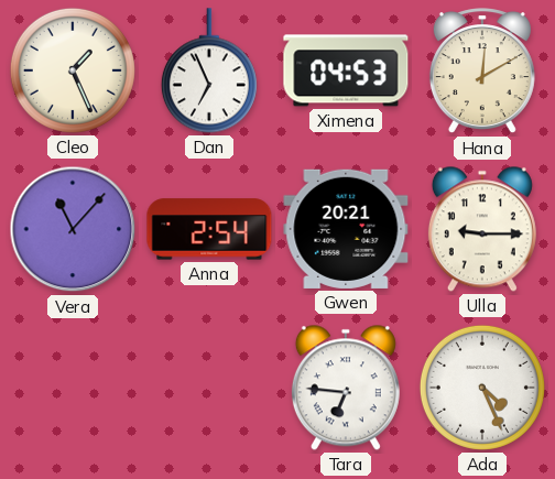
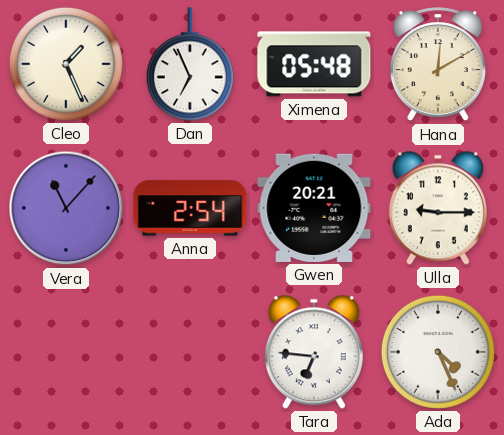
Ximena: 04:53 -> 05:48 (314, 64)
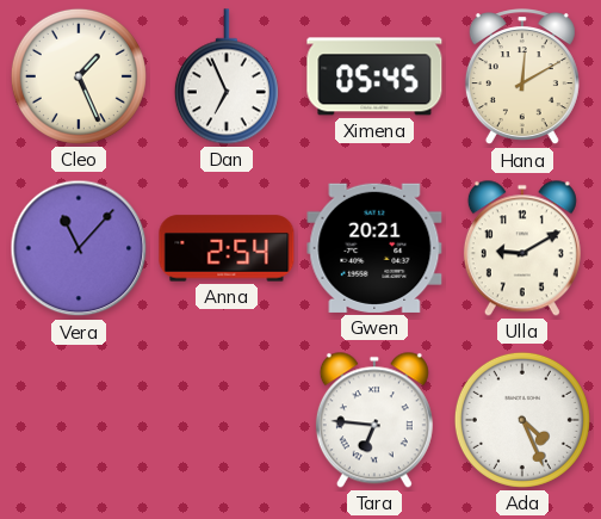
Ximena: 05:48 -> 05:45 (374, 76)
Ulla: 9:15 -> 9:10 (522, 248)
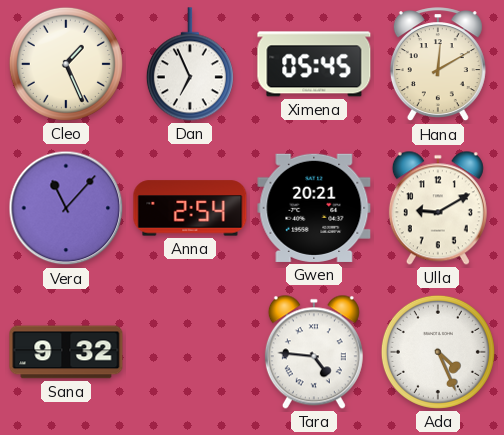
Sana: none -> 9:32 (66, 352)
Tara: 6:46 -> 4:46 (314, 352)
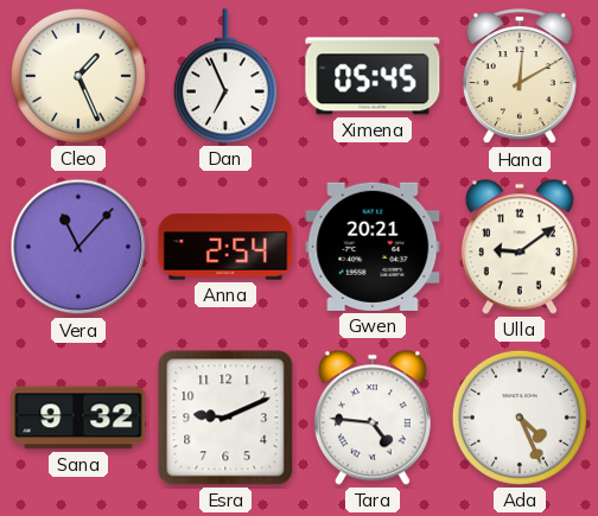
Ulla: 9:10 -> 9:09 (520, 247)
Esra: none -> 9:11 (225, 418)
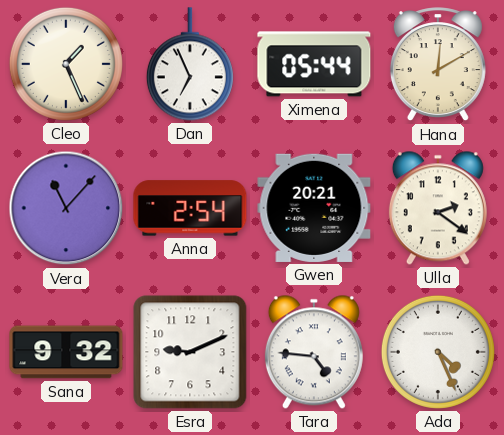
Ximena: 05:45 -> 05:44 (314, 64)
Ulla: 9:09 -> 2:21 (438, 208)
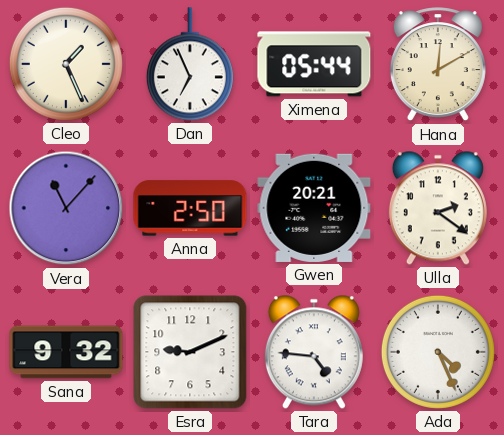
Anna: 2:54 -> 2:50 (190, 208)
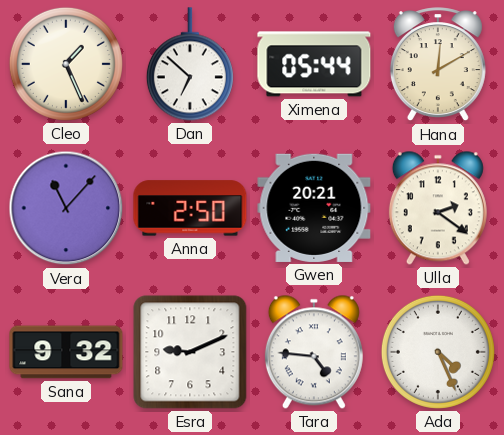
Dan: 6:56 -> 6:52 (190, 64)
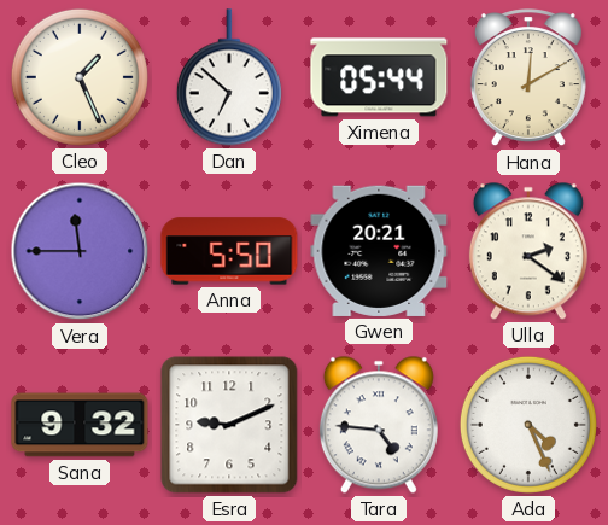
Vera: 11:07 -> 11:45 (80, 251)
Anna: 2:50 -> 5:50 (229, 251)
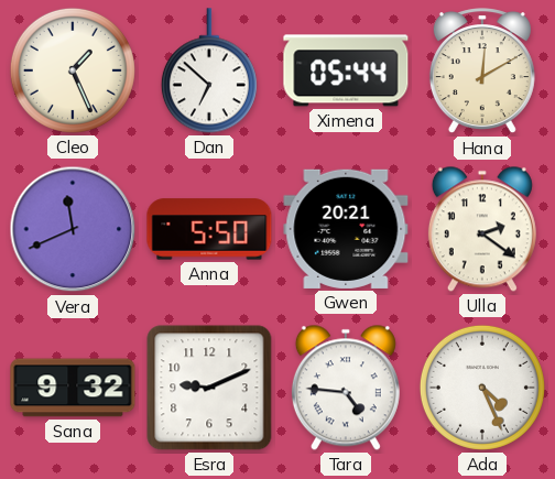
Vera: 11:45 -> 11:41 (73, 229)
